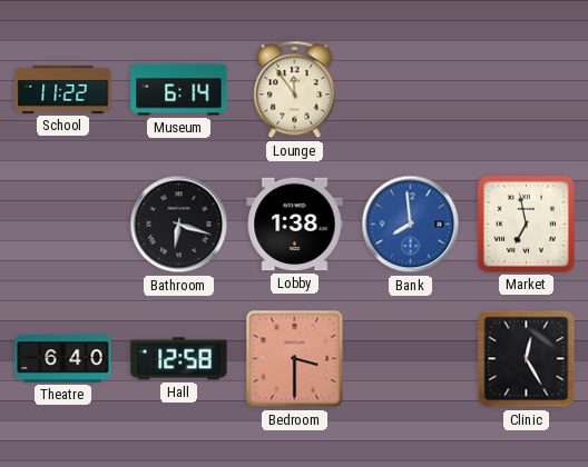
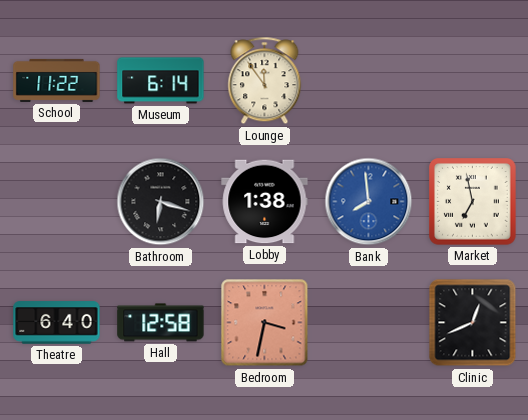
Bedroom: 3:30 -> 3:32 (265, 323)
Clinic: 12:25 -> 12:41 (473, 323)
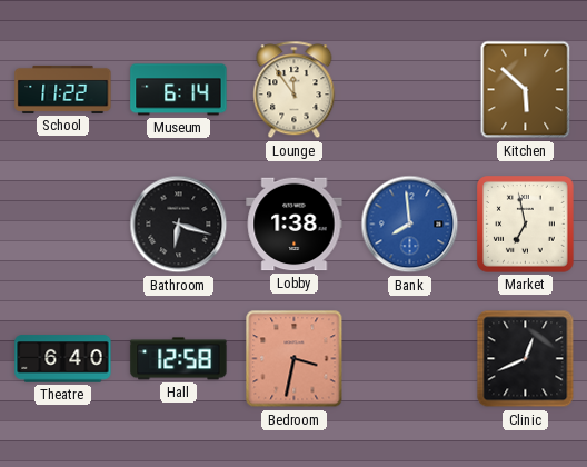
Kitchen: none -> 5:52 (526, 90)
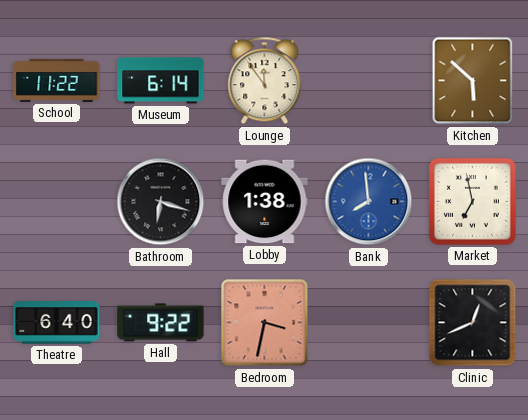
Hall: 12:58 -> 9:22 (161, 323)
